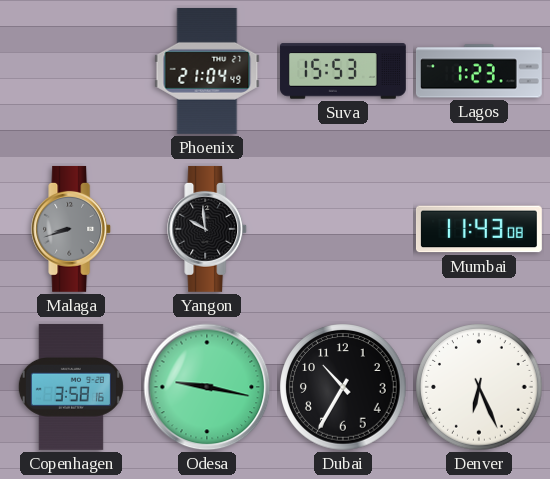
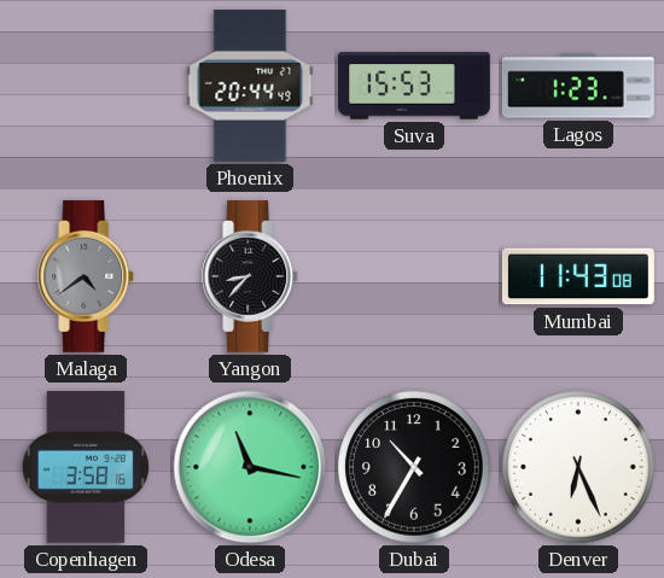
Phoenix: 21:04 -> 20:44 (250, 86)
Malaga: 8:42 -> 4:39 (87, 276)
Yangon: 9:59 -> 8:37 (251, 276)
Odesa: 9:17 -> 11:17 (250, 467)
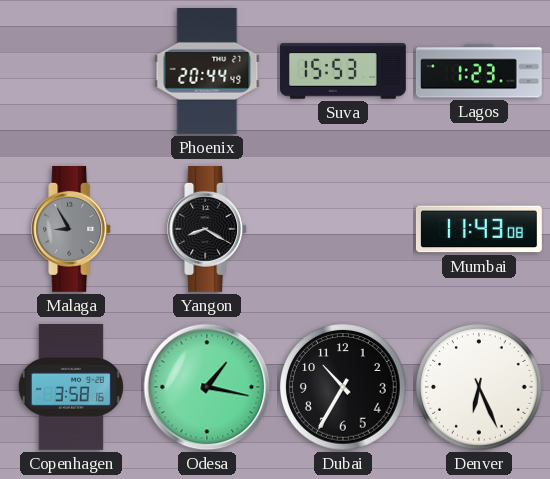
Malaga: 4:39 -> 8:55 (72, 229)
Yangon: 8:37 -> 8:20 (208, 229)
Odesa: 11:17 -> 1:17 (207, 387)
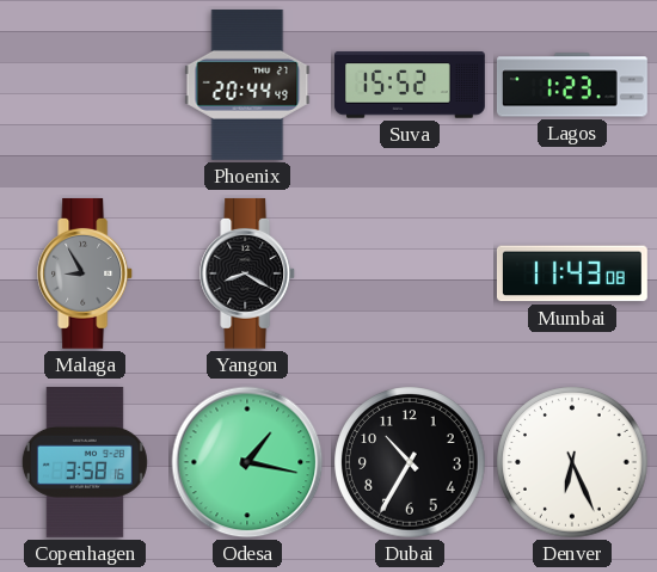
Suva: 15:53 -> 15:52 (410, 85)
